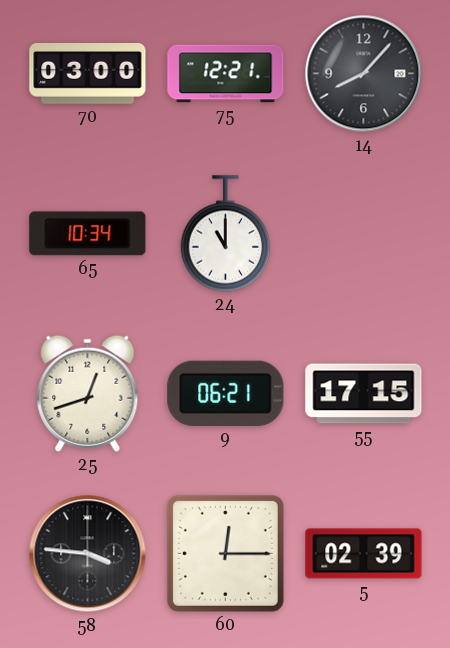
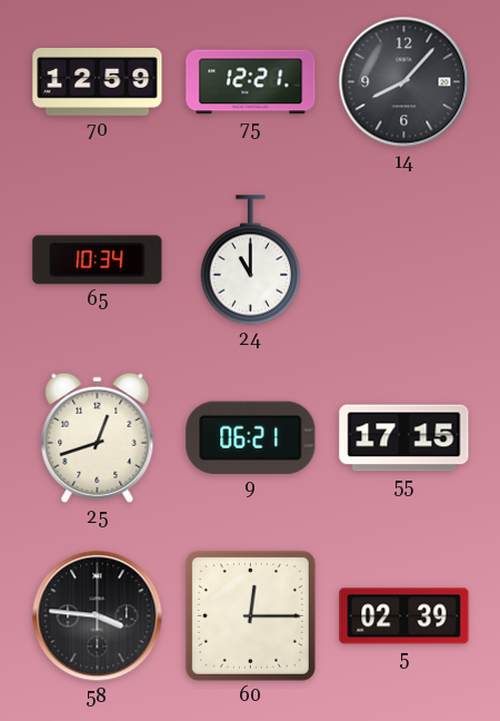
70: 03:00 -> 12:59 (98, 82)
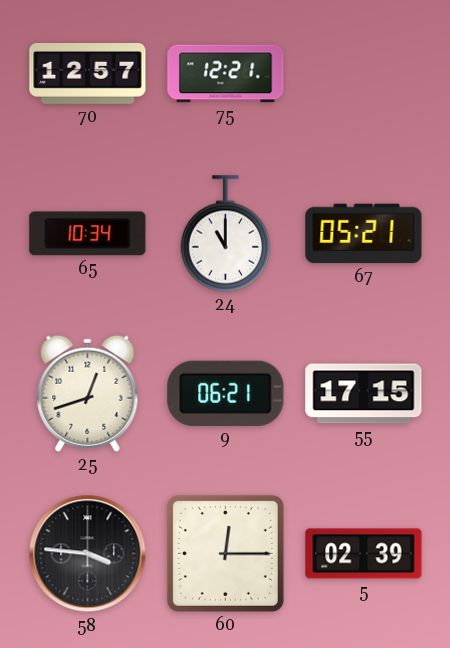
70: 12:59 -> 12:57 (88, 74)
14: 8:07 -> none (404, 82)
67: none -> 05:21 (364, 234)
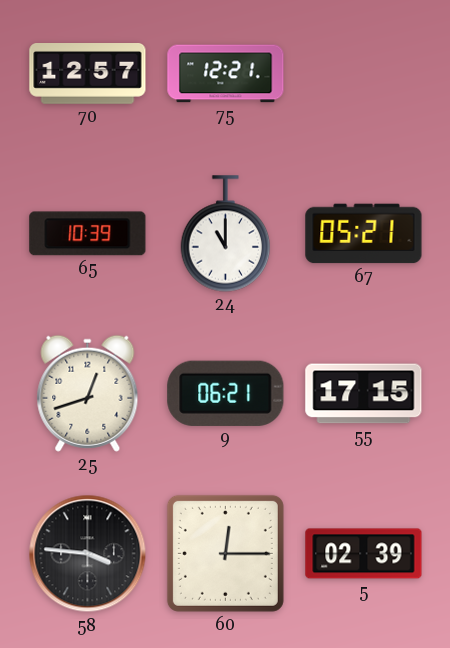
65: 10:34 -> 10:39 (88, 234)
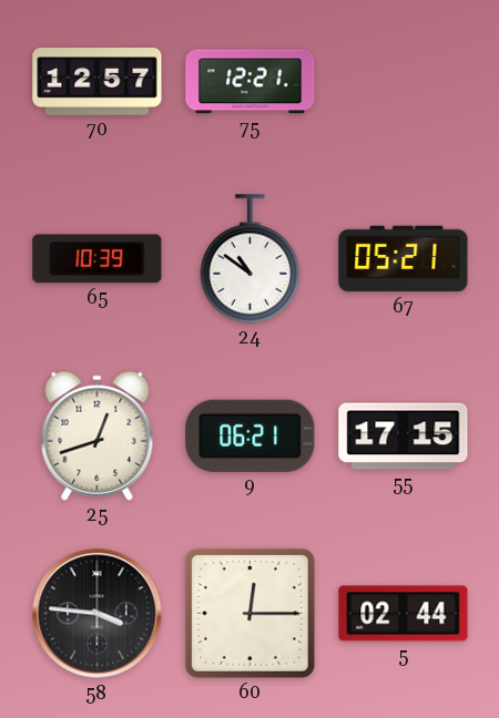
24: 11:00 -> 10:51 (251, 259)
5: 02:39 -> 02:44 (404, 614)
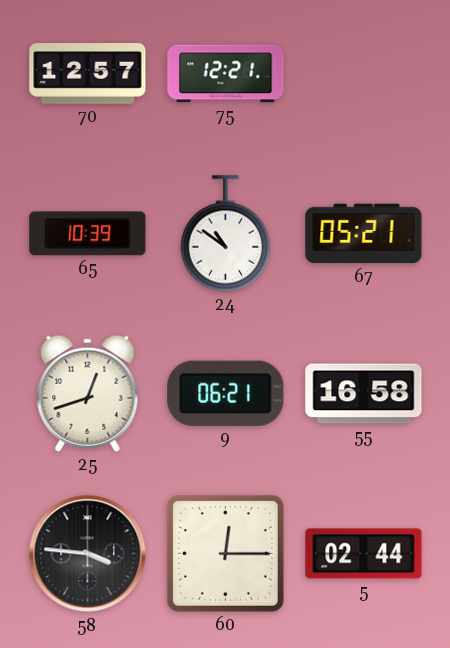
55: 17:15 -> 16:58 (364, 394)
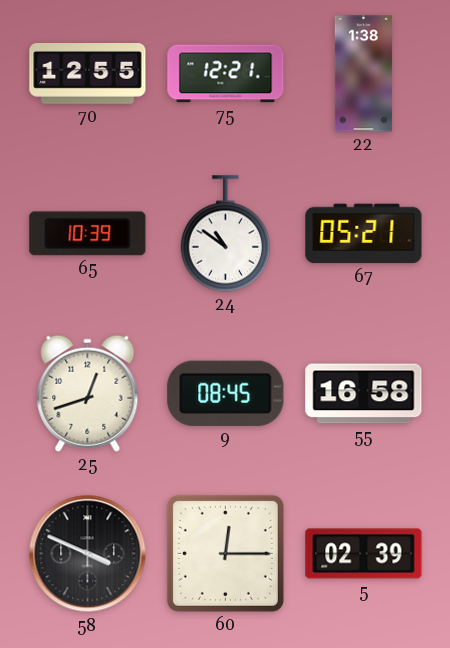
70: 12:57 -> 12:55 (88, 74)
22: none -> 1:38 (363, 74)
9: 06:21 -> 08:45 (226, 393)
58: 3:46 -> 3:49 (88, 554)
5: 02:44 -> 02:39 (364, 554)
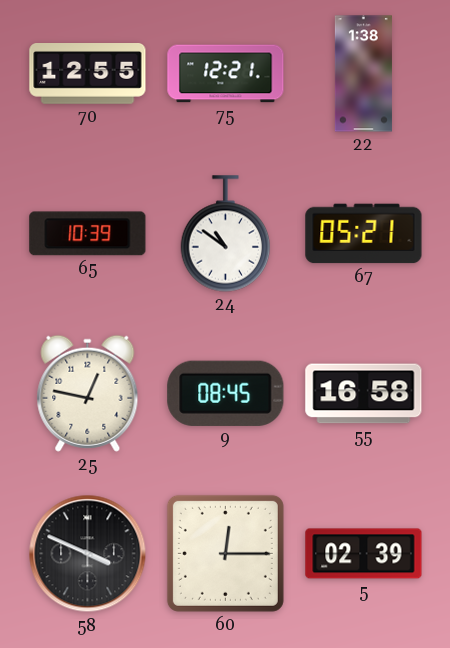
25: 12:42 -> 12:47 (88, 393)
